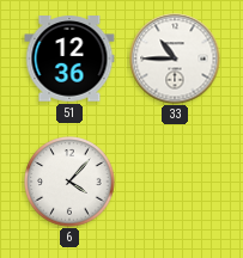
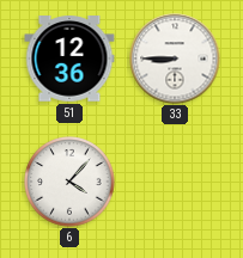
33: 10:45 -> 8:45 (175, 59)
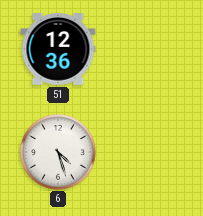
33: 8:45 -> none (175, 59)
6: 4:07 -> 4:27 (58, 152)
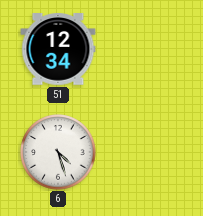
51: 12:36 -> 12:34 (58, 49)
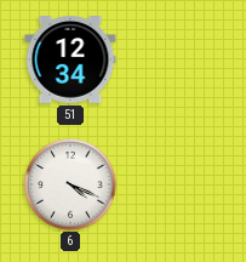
6: 4:27 -> 4:19 (70, 184)
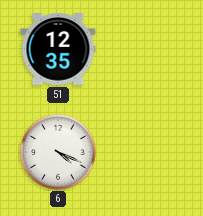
51: 12:34 -> 12:35 (58, 49)
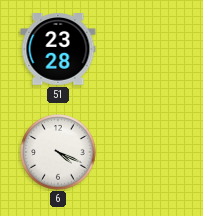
51: 12:35 -> 23:28 (58, 49)
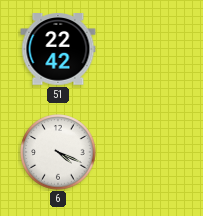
51: 23:28 -> 22:42 (58, 49)
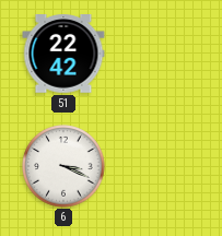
6: 4:19 -> 3:19 (63, 166)
